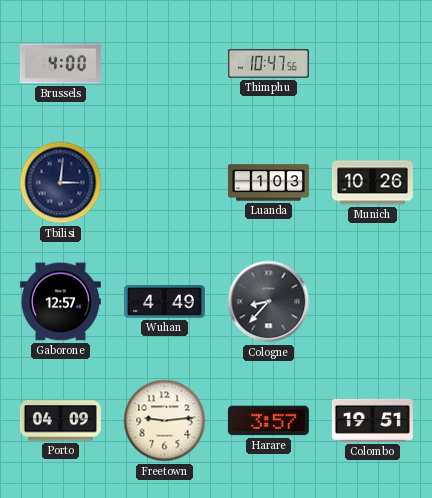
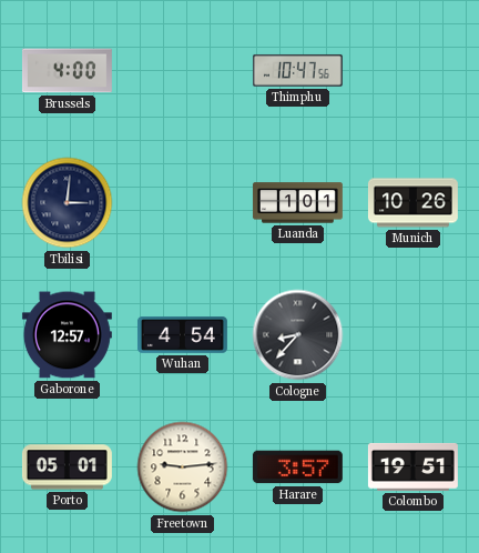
Luanda: 1:03 -> 1:01 (297, 203)
Wuhan: 4:49 -> 4:54 (182, 335)
Porto: 04:09 -> 05:01 (67, 467)
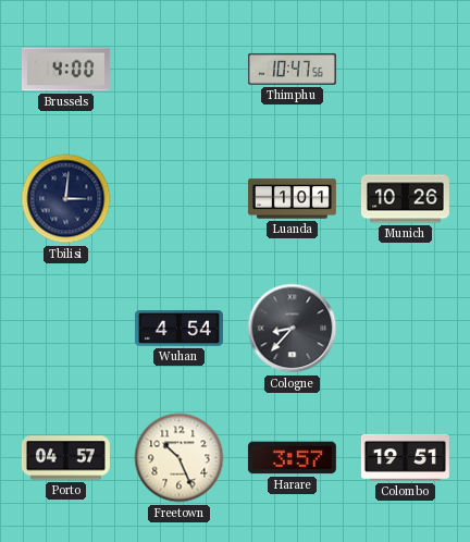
Gaborone: 12:57 -> none (67, 335)
Porto: 05:01 -> 04:57 (65, 458)
Freetown: 9:14 -> 10:26 (180, 458)
